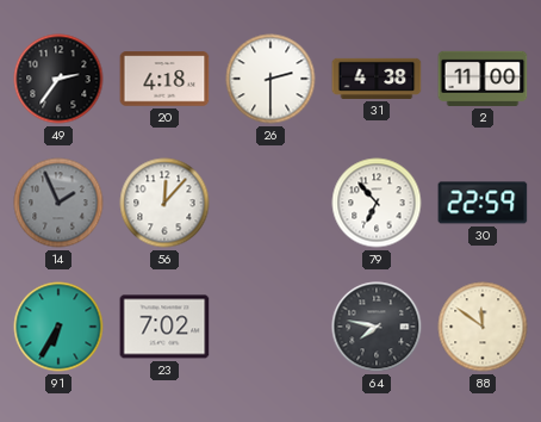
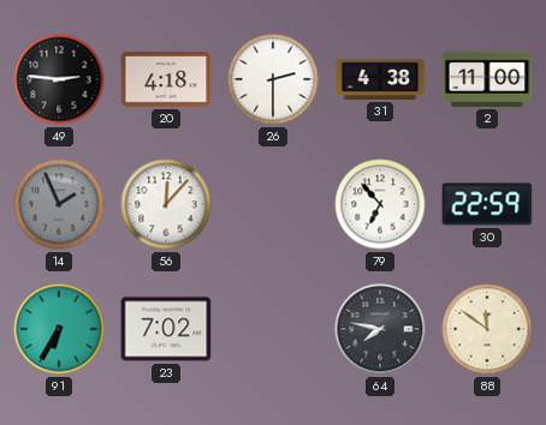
49: 2:36 -> 2:46 (59, 79)
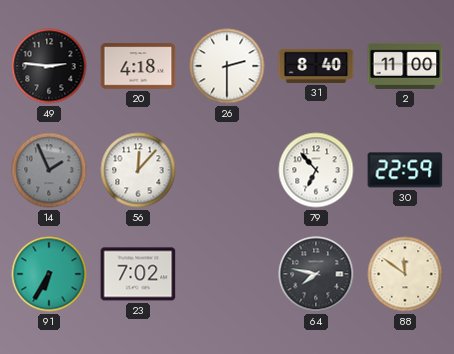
31: 4:38 -> 8:40 (316, 66)
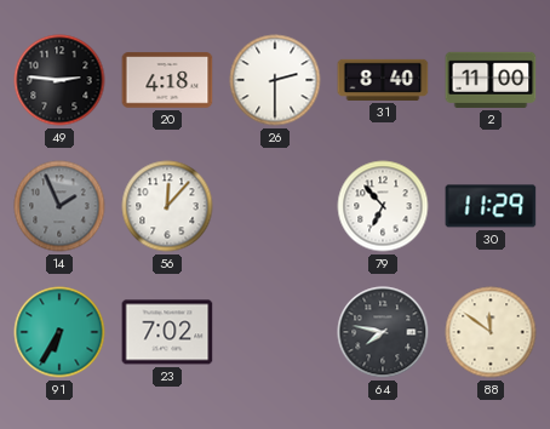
30: 22:59 -> 11:29 (491, 206)
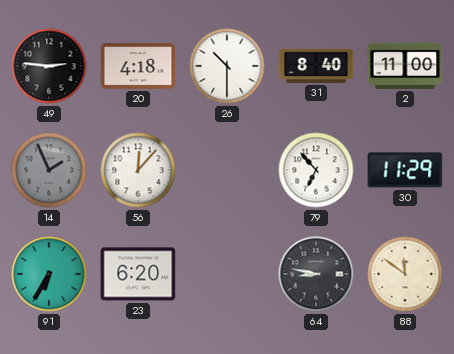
26: 2:30 -> 10:30 (227, 66)
23: 7:02 -> 6:20 (138, 274)
64: 7:47 -> 8:47 (316, 274)
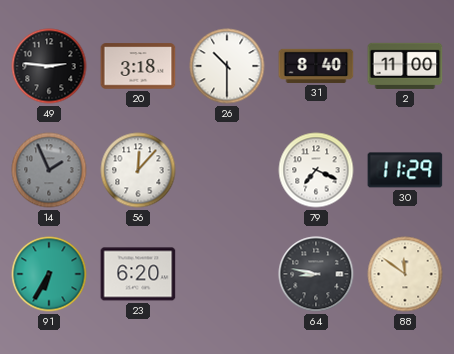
20: 4:18 -> 3:18 (138, 66)
79: 6:53 -> 7:19 (316, 170)
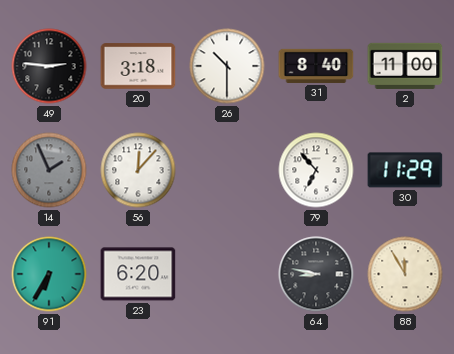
79: 7:19 -> 6:53 (316, 170)
88: 11:51 -> 11:55 (405, 274)
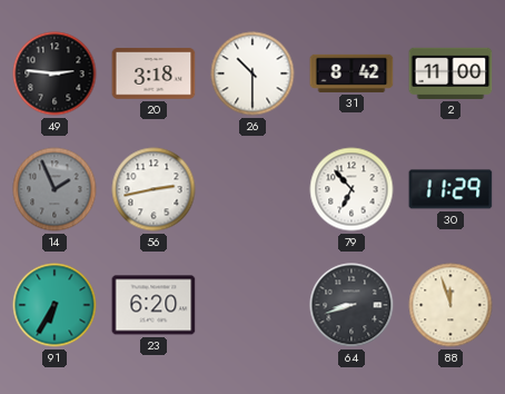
31: 8:40 -> 8:42 (351, 73)
56: 12:07 -> 2:43 (154, 189)
64: 8:47 -> 8:42 (351, 305)
88: 11:55 -> 11:57 (450, 305)
